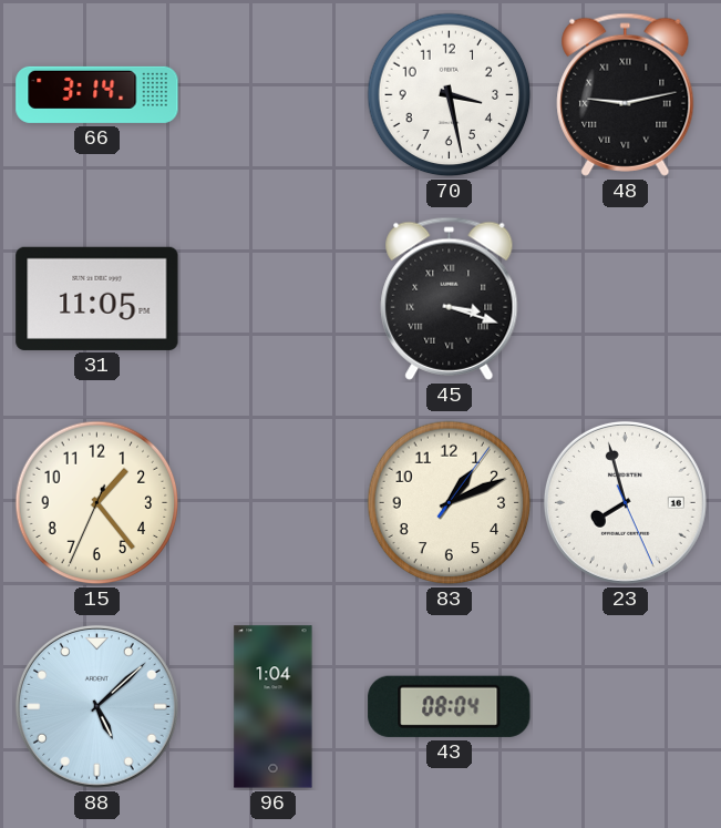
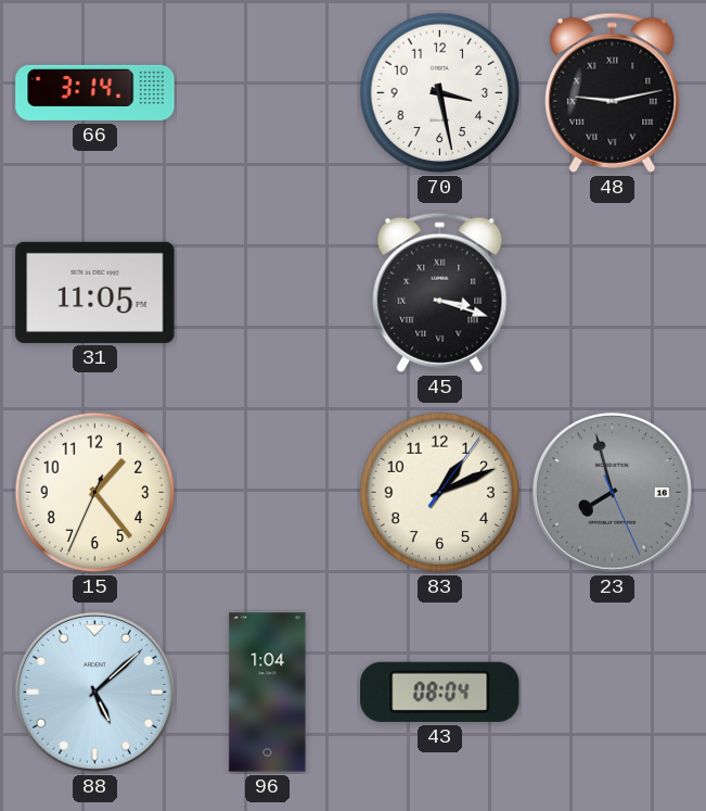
23 dial: white -> grey (612, 492)
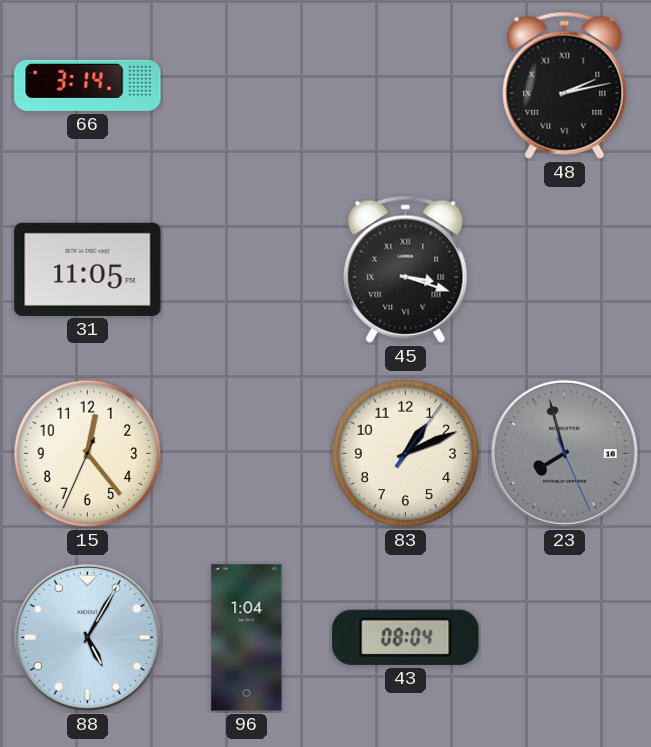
70: 3:28 -> none (440, 93)
48: 9:13 -> 2:13 (565, 85)
15: 1:23 -> 12:23 (88, 454)
88: 5:08 -> 5:05 (87, 637)
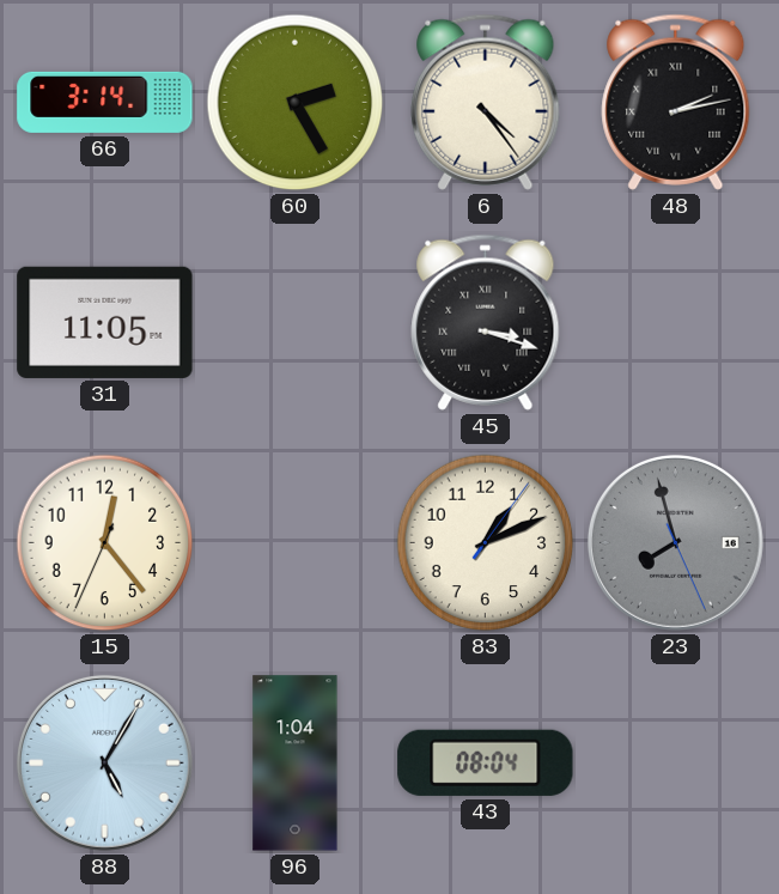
60: none -> 2:25 (296, 103)
6: none -> 4:24 (486, 102)
